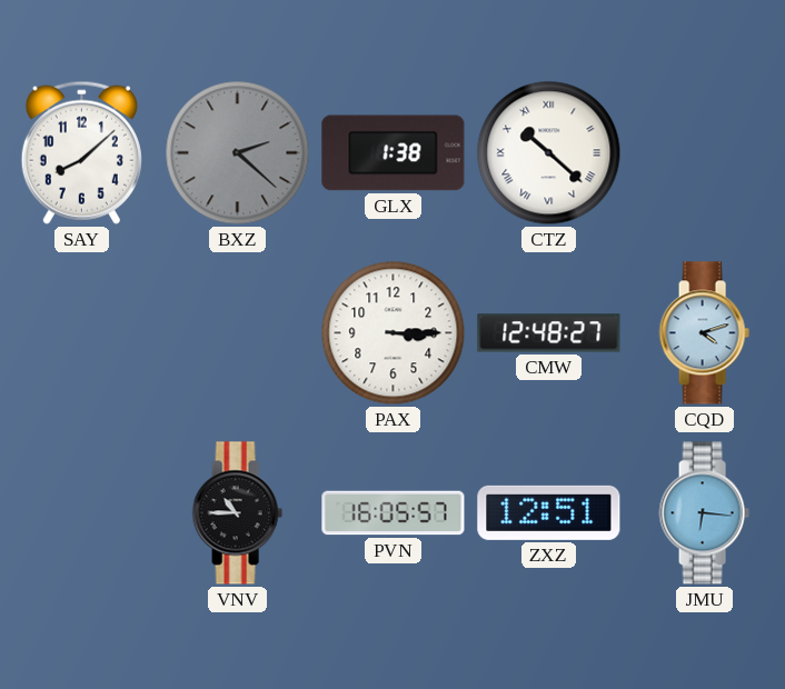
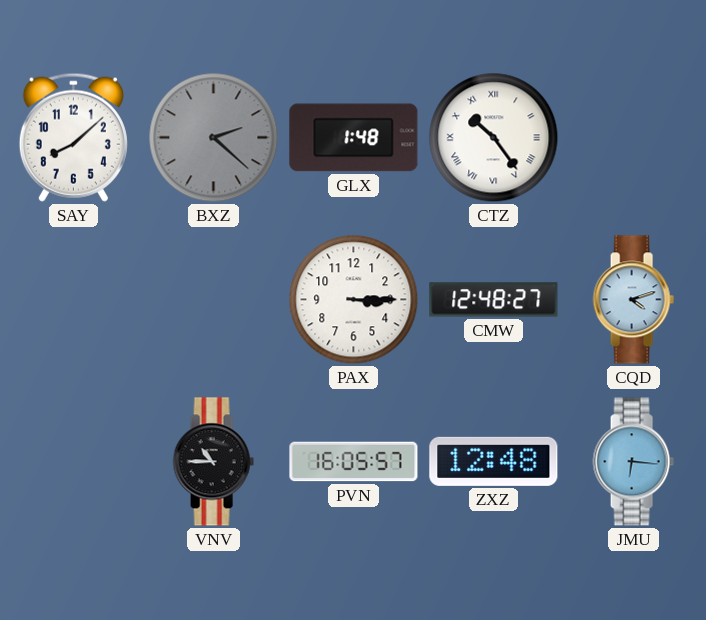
GLX: 1:38 -> 1:48 (354, 138)
CTZ: 10:22 -> 10:24 (494, 138)
ZXZ: 12:51 -> 12:48 (494, 461)
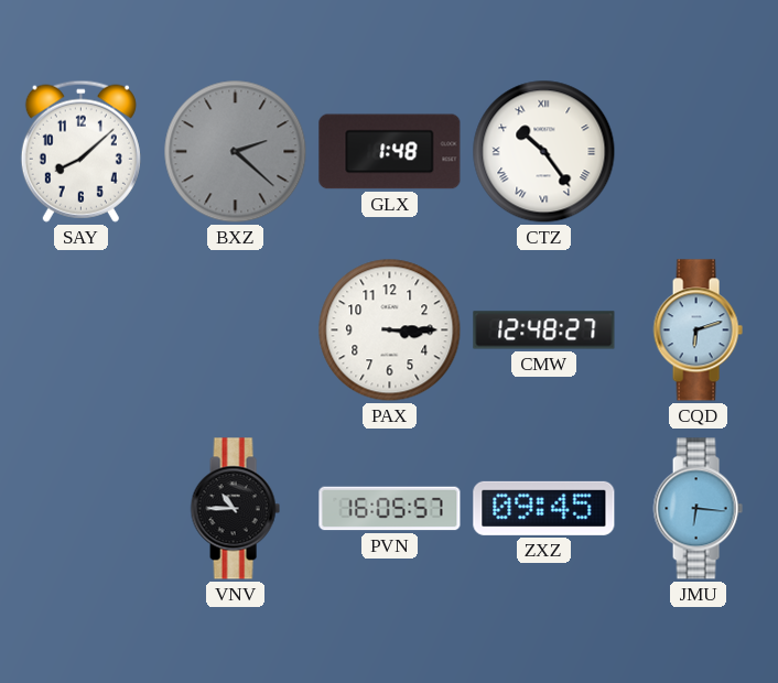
CQD: 4:12 -> 6:12 (698, 330)
ZXZ: 12:48 -> 09:45 (544, 508)
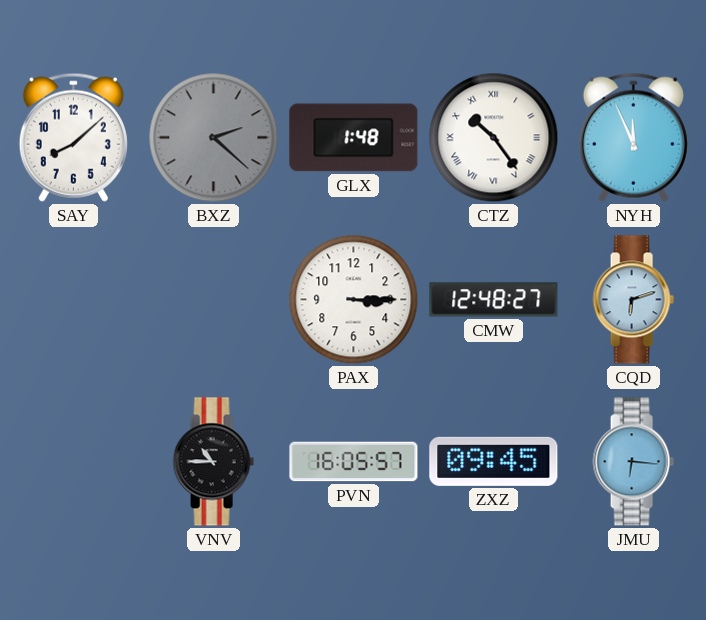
NYH: none -> 11:56 (633, 137)
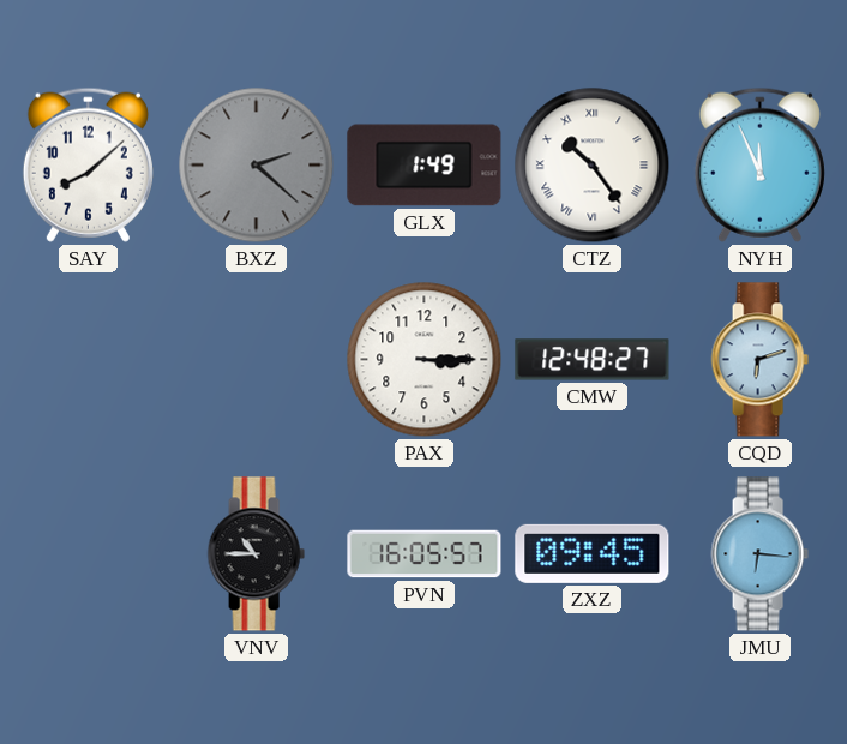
GLX: 1:48 -> 1:49 (425, 166)
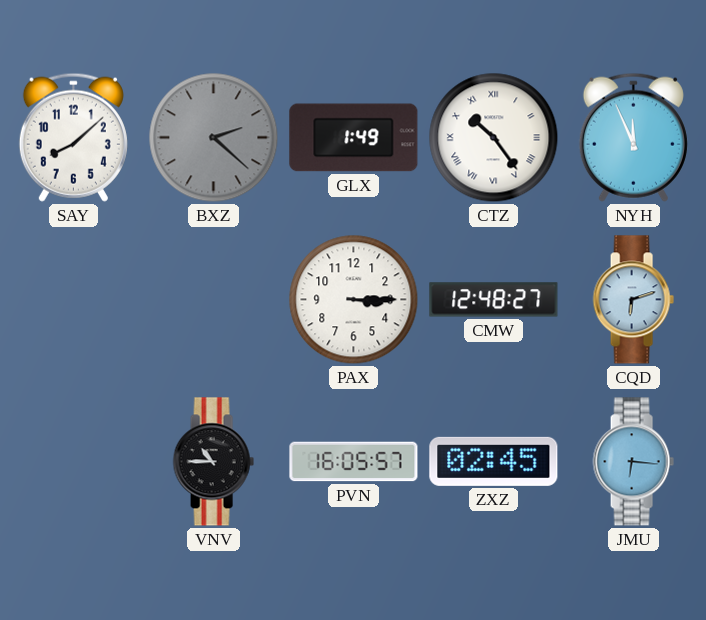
ZXZ: 09:45 -> 02:45 (494, 461)
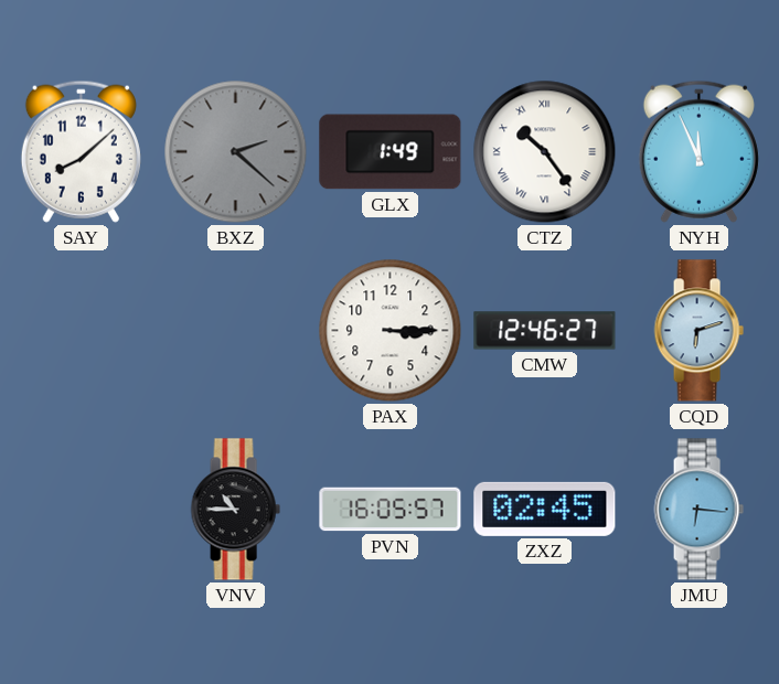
CMW: 12:48 -> 12:46 (545, 331)
